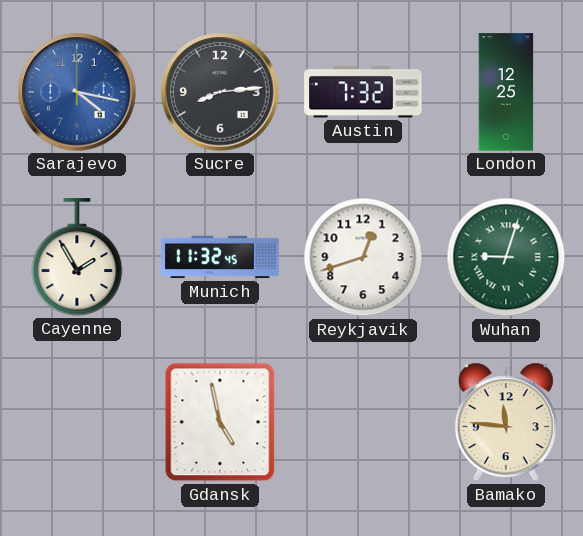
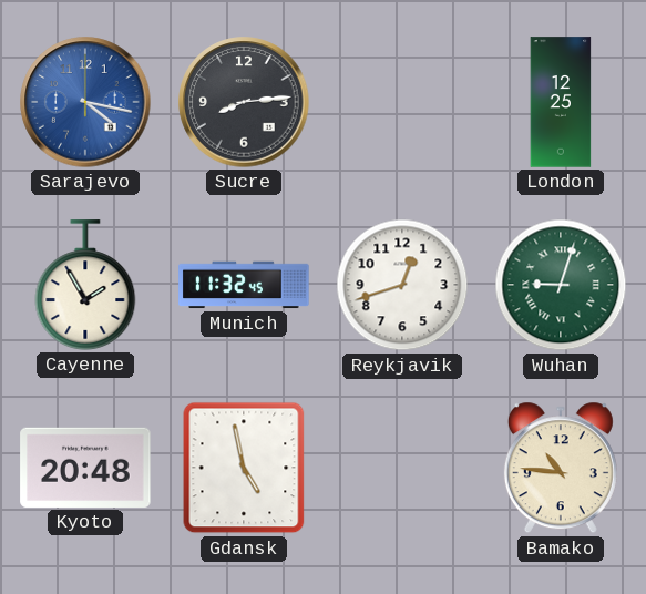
Austin: 7:32 -> none (363, 92)
Kyoto: none -> 20:48 (85, 468)
Bamako: 11:46 -> 10:46 (561, 468)
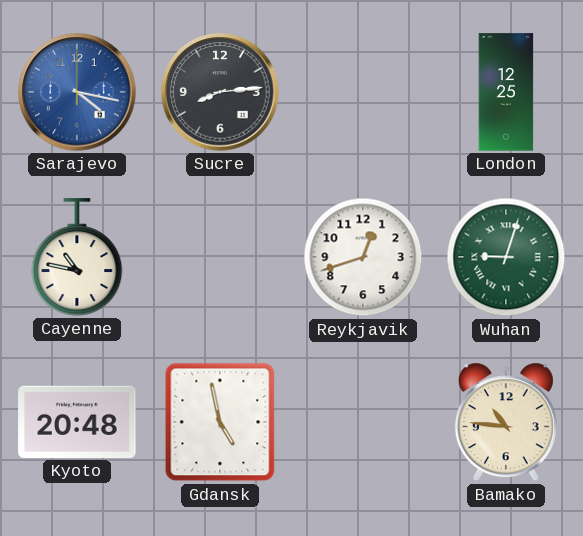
Cayenne: 1:55 -> 10:47 (77, 257)
Munich: 11:32 -> none (244, 285)
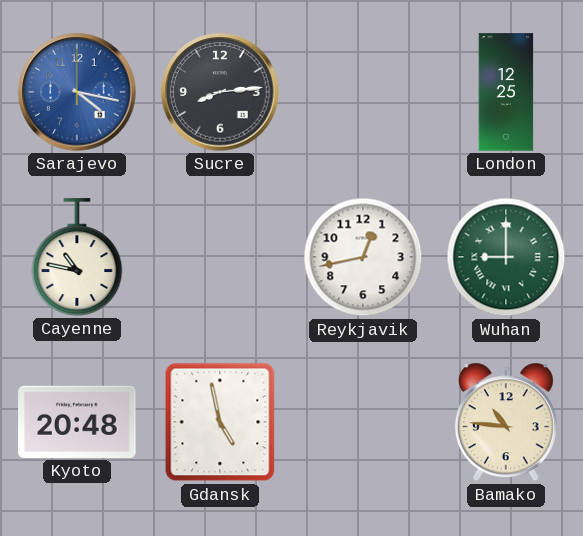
Reykjavik: 12:42 -> 12:43 (363, 257)
Wuhan: 9:03 -> 9:00 (506, 257)
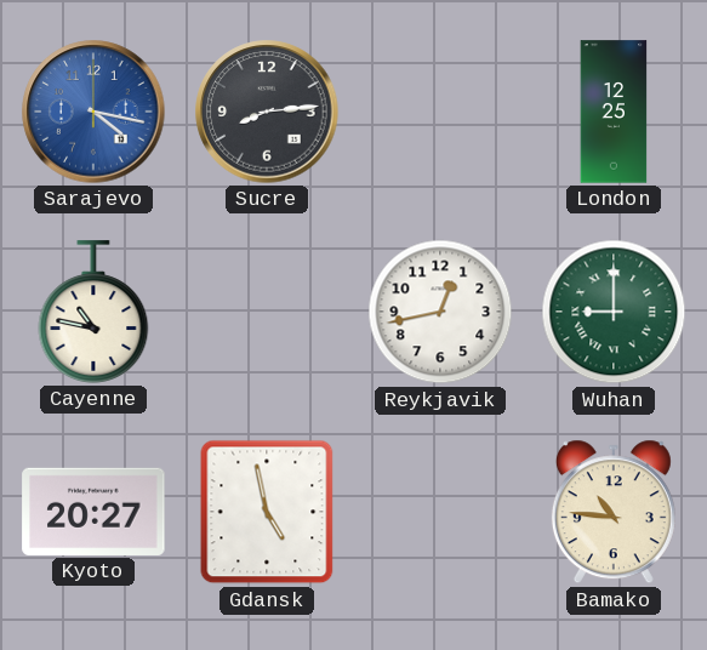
Kyoto: 20:48 -> 20:27 (93, 512)
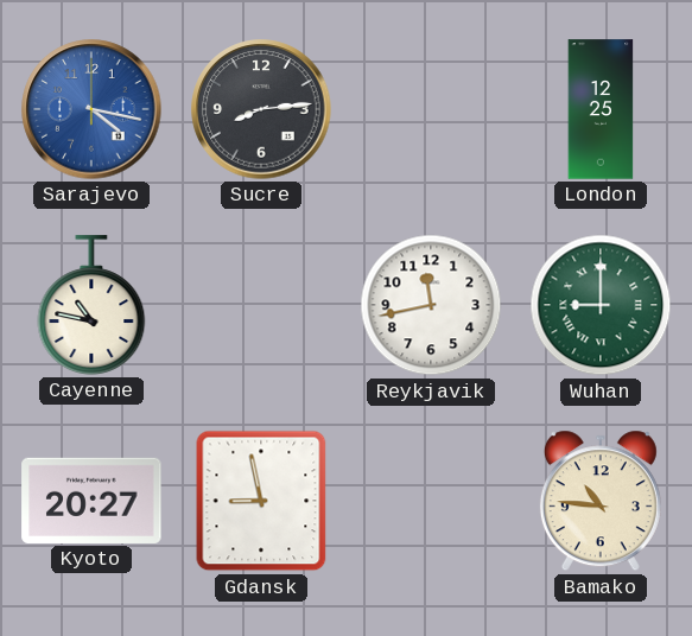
Reykjavik: 12:43 -> 11:43 (431, 305)
Gdansk: 4:58 -> 8:58 (261, 501)
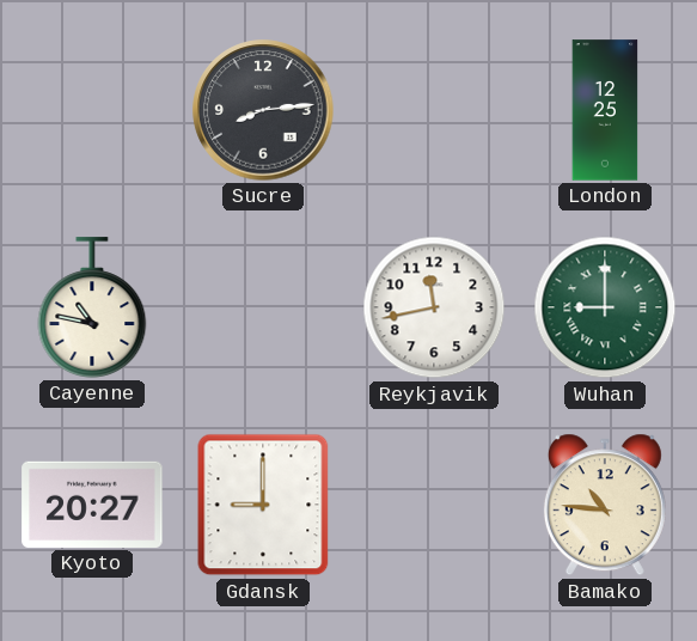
Sarajevo: 4:17 -> none (91, 109)
Gdansk: 8:58 -> 9:00 (263, 505)
